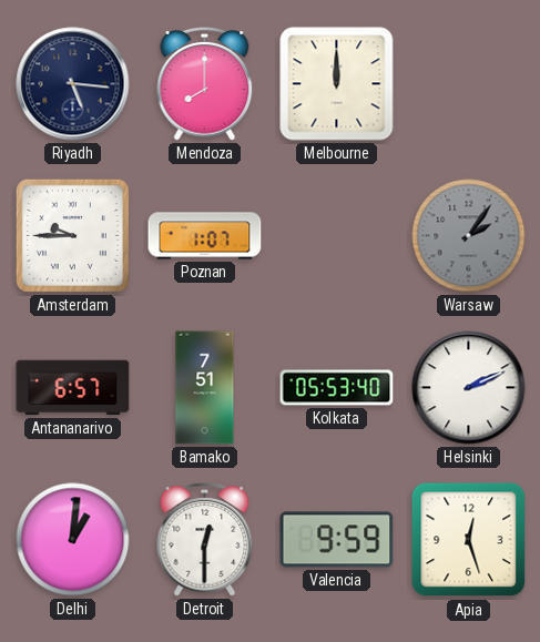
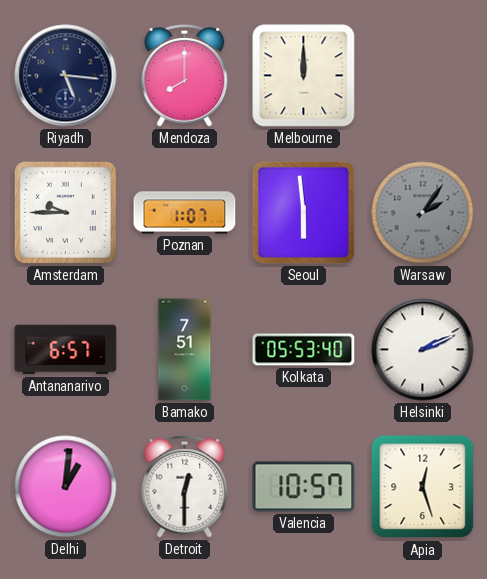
Seoul: none -> 5:59 (303, 212)
Valencia: 9:59 -> 10:57 (304, 487)
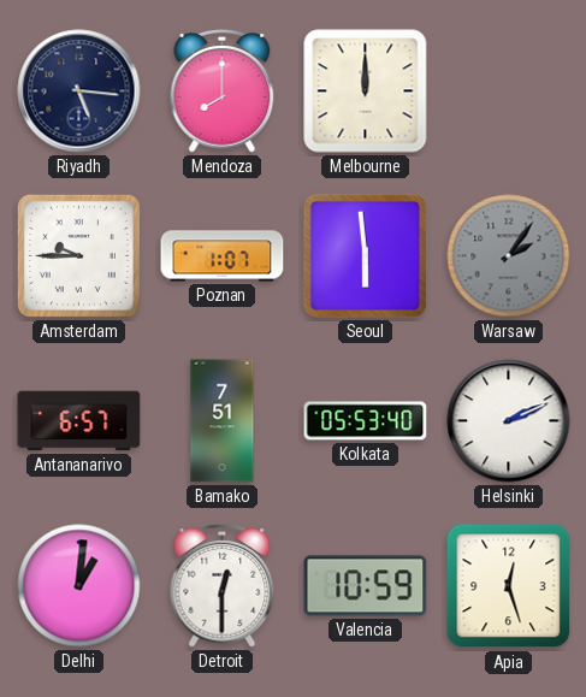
Valencia: 10:57 -> 10:59 (366, 586)
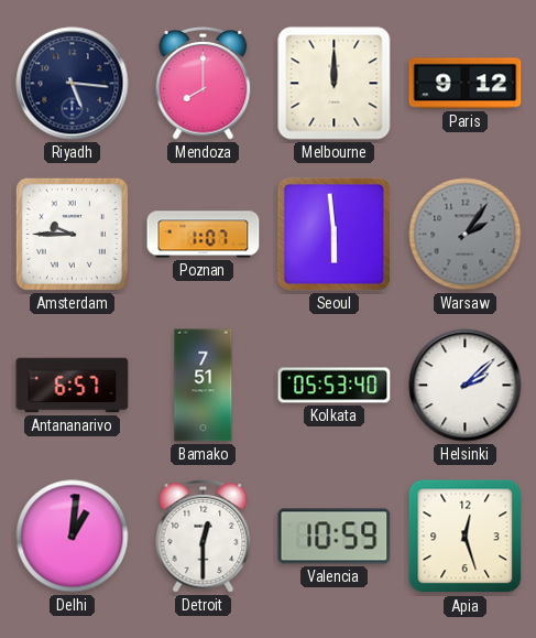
Paris: none -> 9:12 (466, 84)
Helsinki: 2:11 -> 2:08 (466, 386)
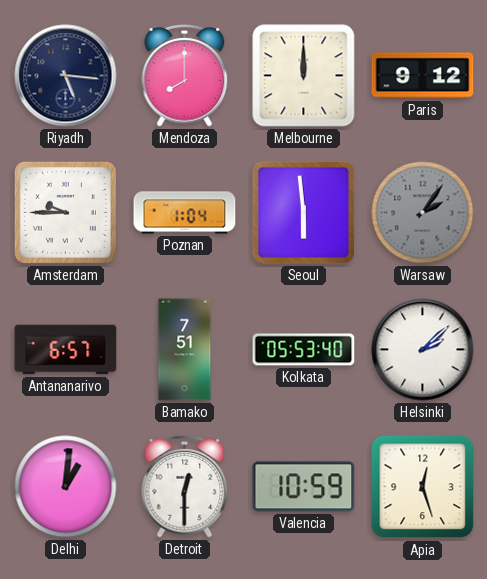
Poznan: 1:07 -> 1:04 (185, 213)
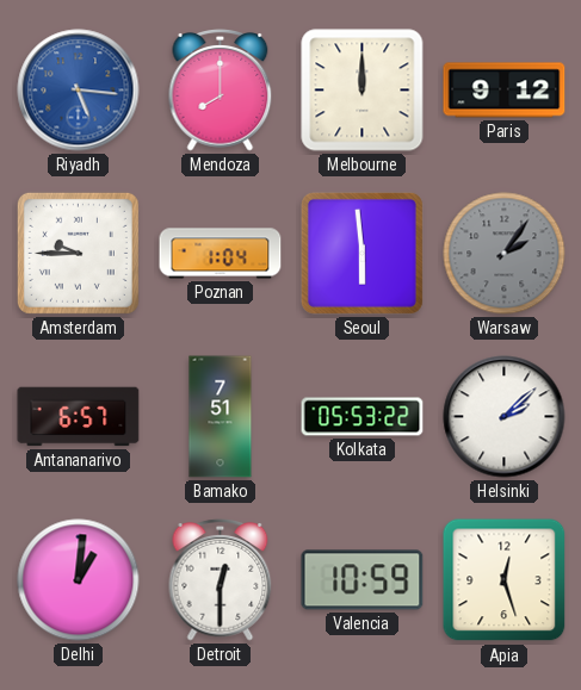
Riyadh dial: navy -> blue (79, 91)
Kolkata: 05:53:40 -> 05:53:22 (363, 417)
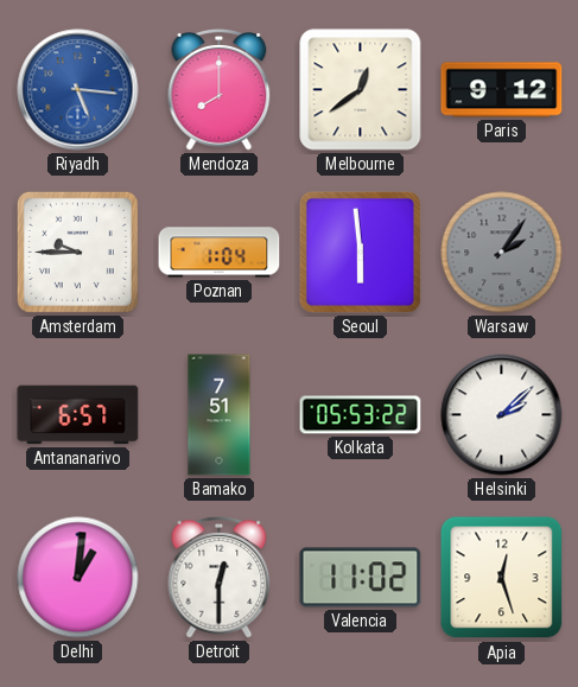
Melbourne: 12:00 -> 12:39 (361, 90)
Valencia: 10:59 -> 11:02 (361, 578)
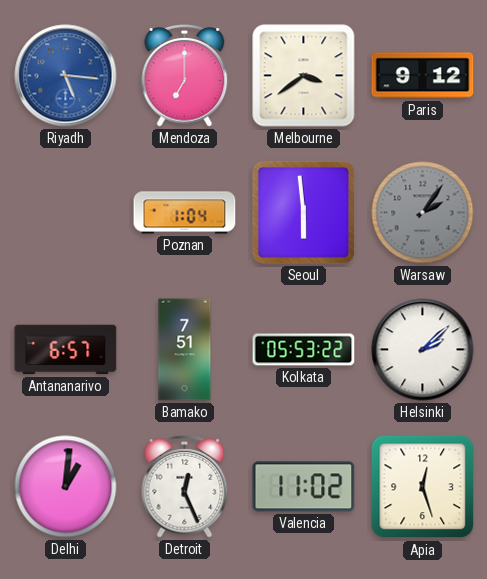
Mendoza: 8:00 -> 7:00 (185, 76)
Melbourne: 12:39 -> 3:39 (304, 76)
Amsterdam: 9:45 -> none (77, 252)
Detroit: 12:30 -> 12:26 (185, 487)
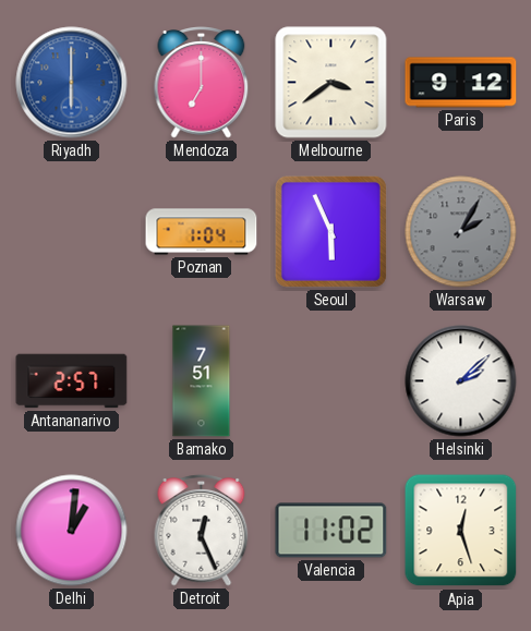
Riyadh: 5:16 -> 6:00 (72, 83)
Seoul: 5:59 -> 5:56 (330, 231)
Warsaw: 2:06 -> 2:05 (461, 232)
Antananarivo: 6:57 -> 2:57 (72, 381)
Kolkata: 05:53 -> none (304, 350)
